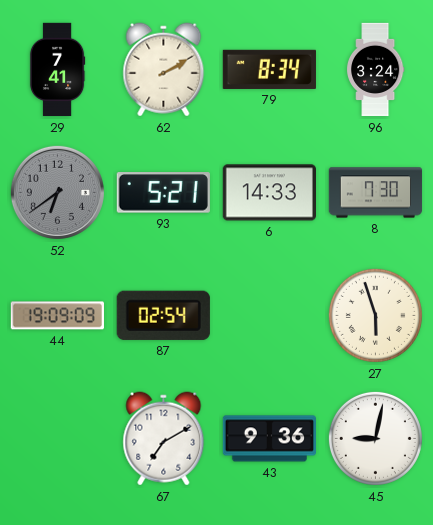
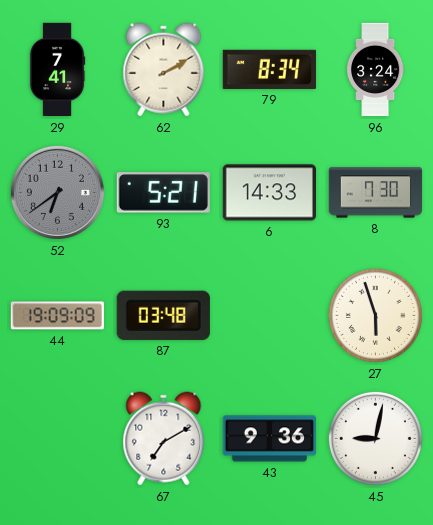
87: 02:54 -> 03:48 (163, 315)
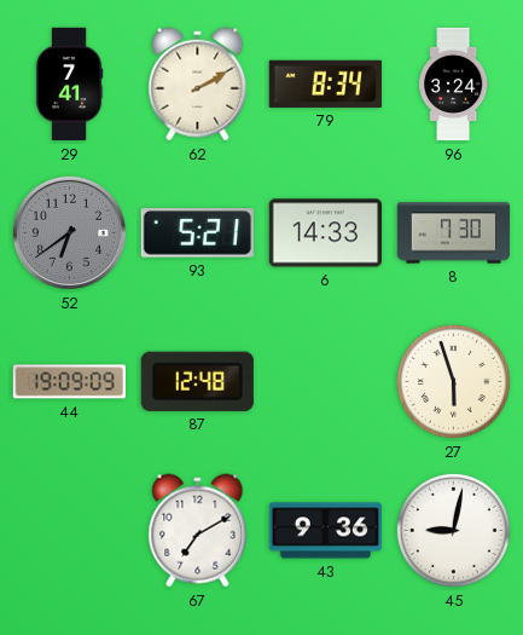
87: 03:48 -> 12:48 (197, 381)
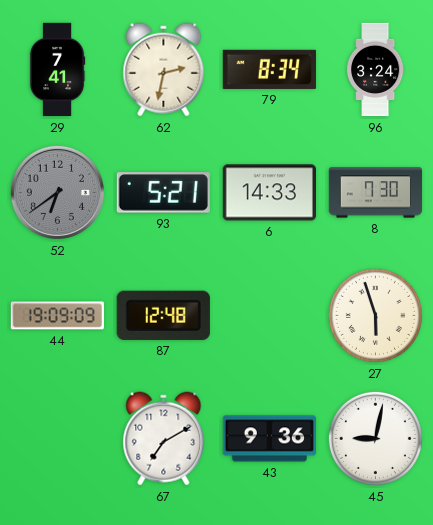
62: 2:10 -> 2:32 (164, 70)
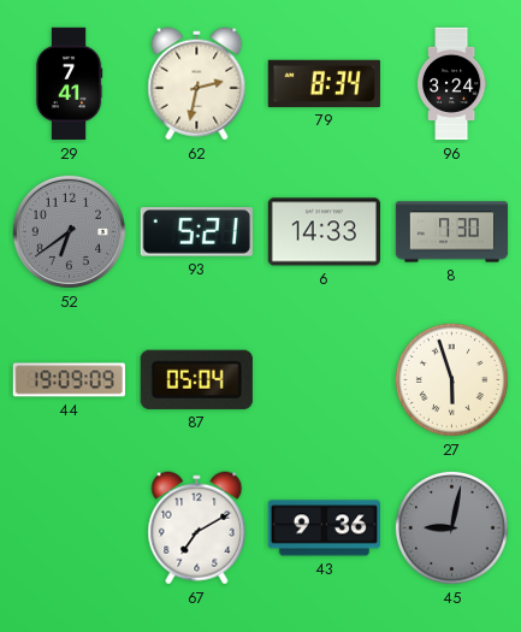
87: 12:48 -> 05:04 (196, 379)
45 dial: white -> grey (451, 527)
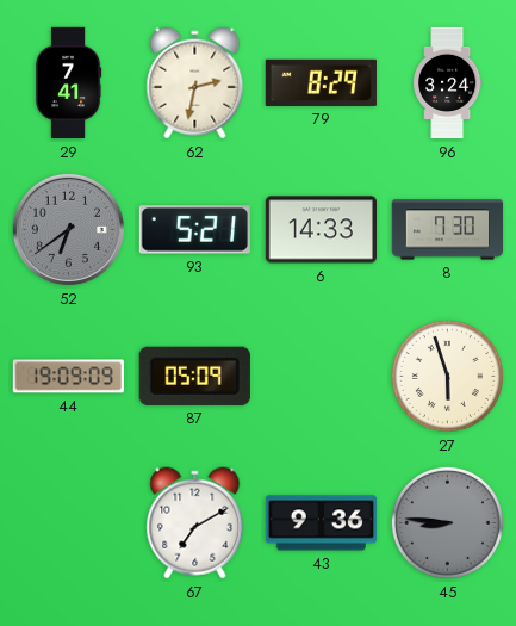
79: 8:34 -> 8:29 (321, 82)
87: 05:04 -> 05:09 (194, 376)
45: 9:02 -> 8:46 (447, 522)
